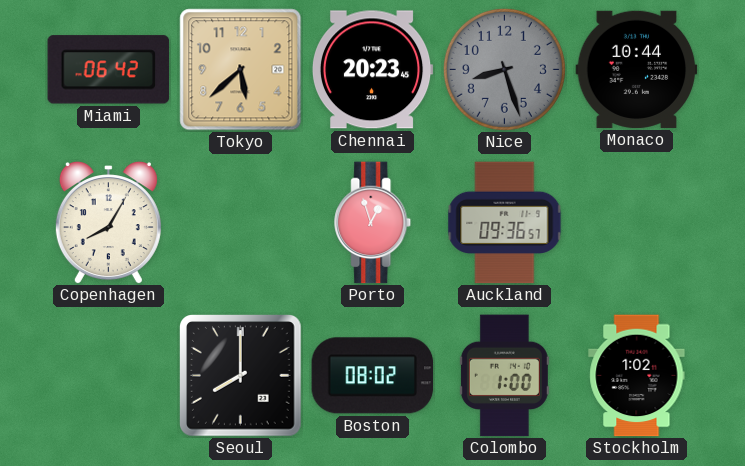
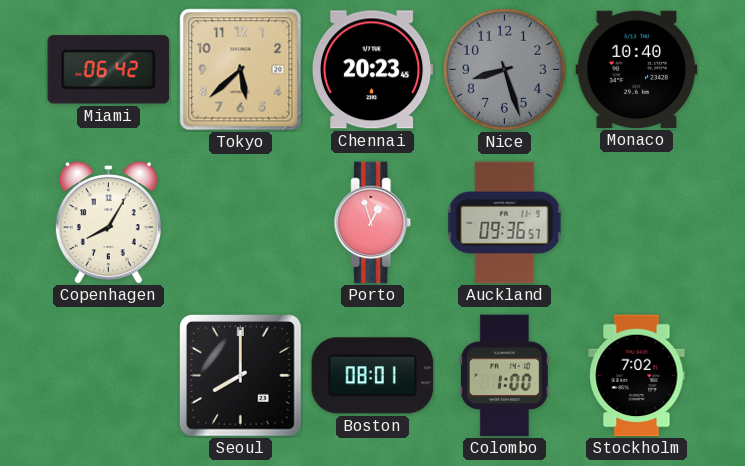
Monaco: 10:44 -> 10:40 (637, 69)
Boston: 08:02 -> 08:01 (373, 376)
Stockholm: 1:02 -> 7:02 (637, 376)
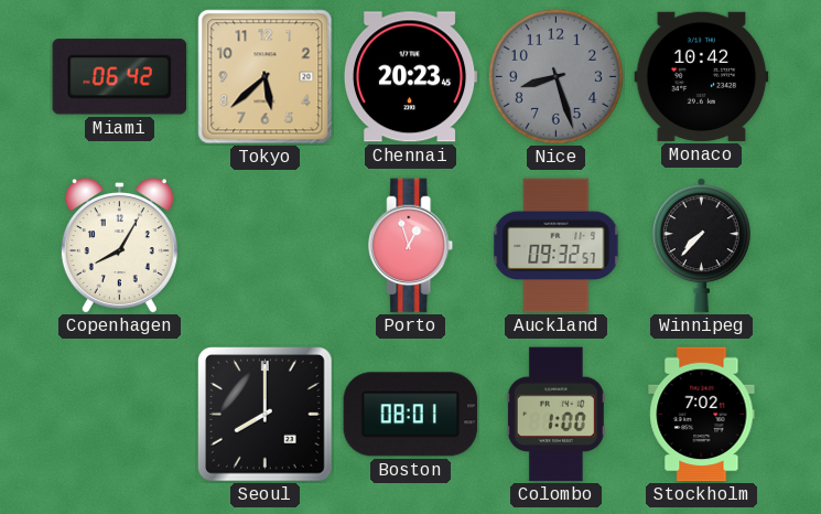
Monaco: 10:40 -> 10:42 (702, 76)
Auckland: 09:36 -> 09:32 (557, 246)
Winnipeg: none -> 7:37 (701, 246)
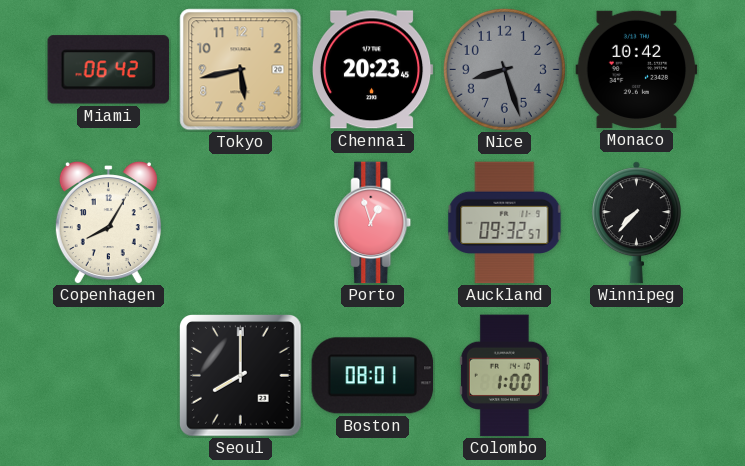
Tokyo: 5:38 -> 5:43 (241, 70)
Stockholm: 7:02 -> none (702, 415)
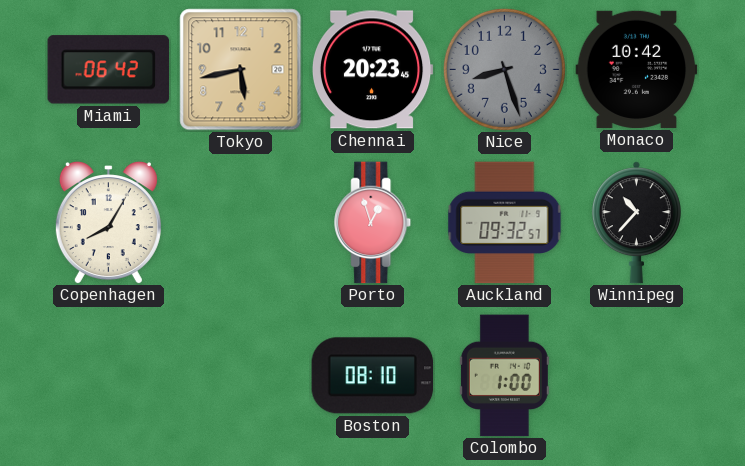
Winnipeg: 7:37 -> 10:37 (636, 223)
Seoul: 8:00 -> none (241, 376)
Boston: 08:01 -> 08:10 (373, 376)
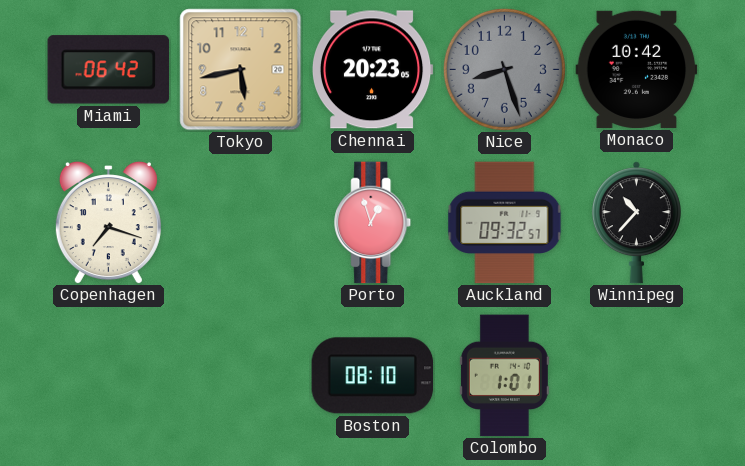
Chennai: 20:23:45 -> 20:23:05 (372, 70)
Copenhagen: 8:05 -> 7:18 (108, 223)
Colombo: 1:00 -> 1:01 (504, 376)
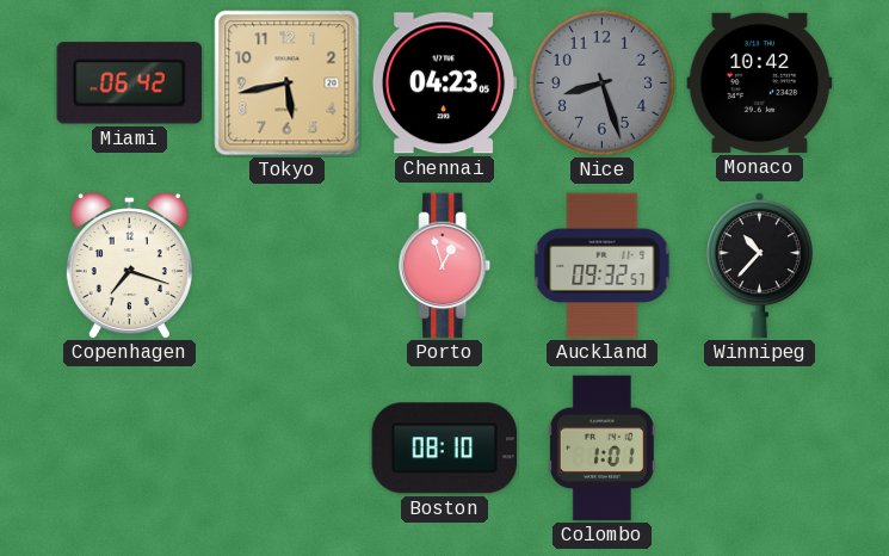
Chennai: 20:23 -> 04:23 (444, 84)
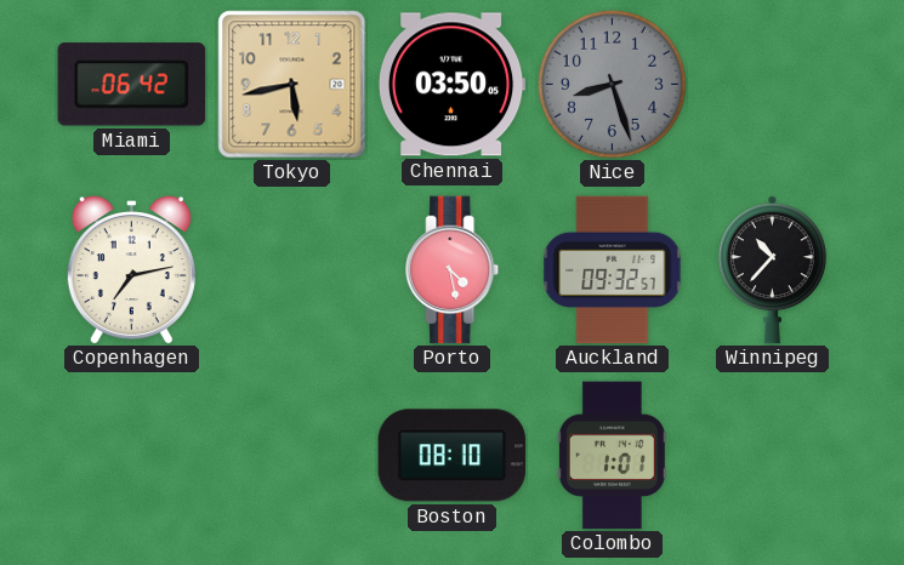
Chennai: 04:23 -> 03:50 (451, 85)
Monaco: 10:42 -> none (760, 82)
Copenhagen: 7:18 -> 7:13 (131, 270)
Porto: 12:57 -> 4:28 (453, 270)
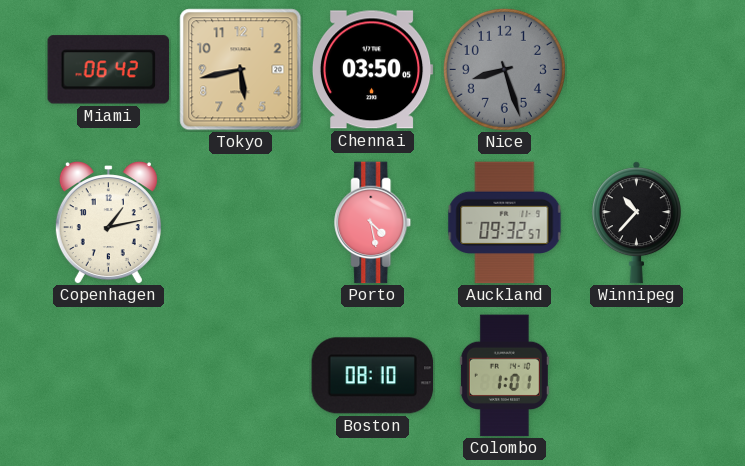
Copenhagen: 7:13 -> 1:13 (108, 223)
